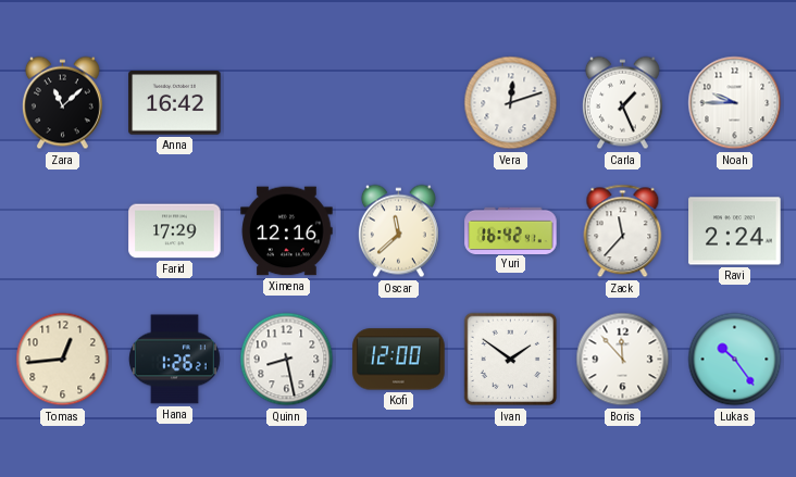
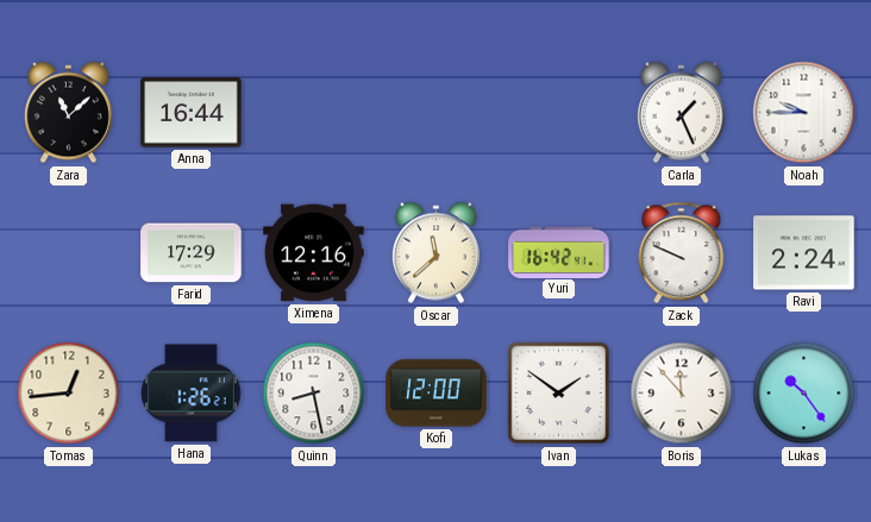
Anna: 16:42 -> 16:44 (192, 113)
Vera: 12:12 -> none (511, 103)
Zack: 11:37 -> 9:49 (682, 253)
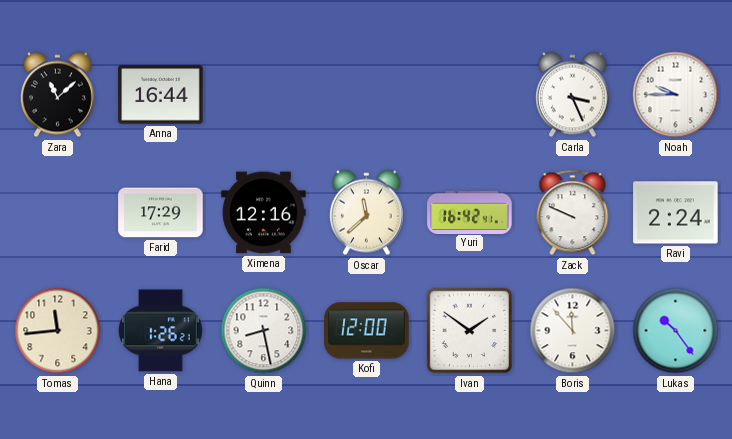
Carla: 1:26 -> 3:26 (572, 95)
Tomas: 12:44 -> 11:44 (58, 331)
